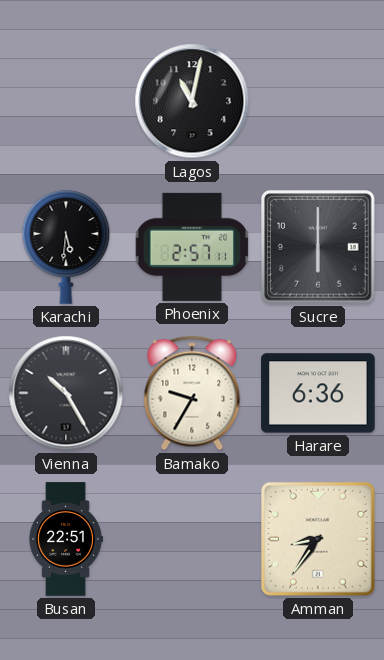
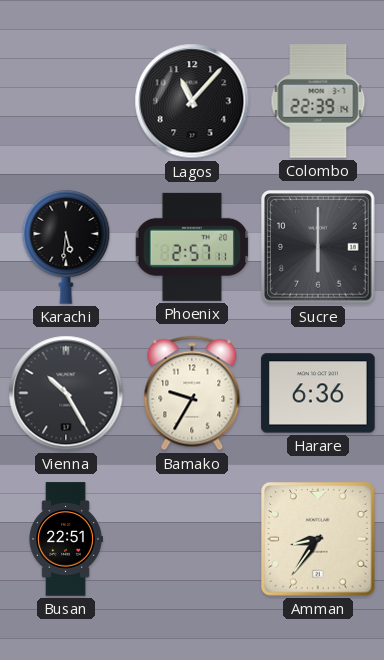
Lagos: 11:02 -> 11:07 (192, 101)
Colombo: none -> 22:39 (318, 101)
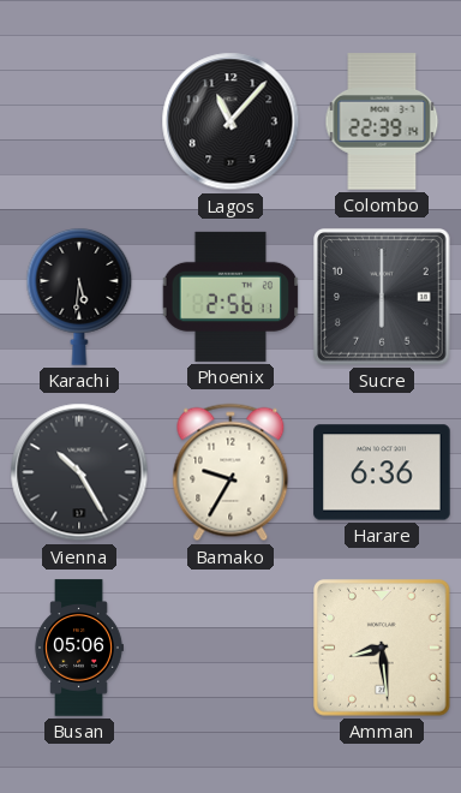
Phoenix: 2:57 -> 2:56 (230, 297)
Busan: 22:51 -> 05:06 (79, 648)
Amman: 8:36 -> 8:29 (383, 649)
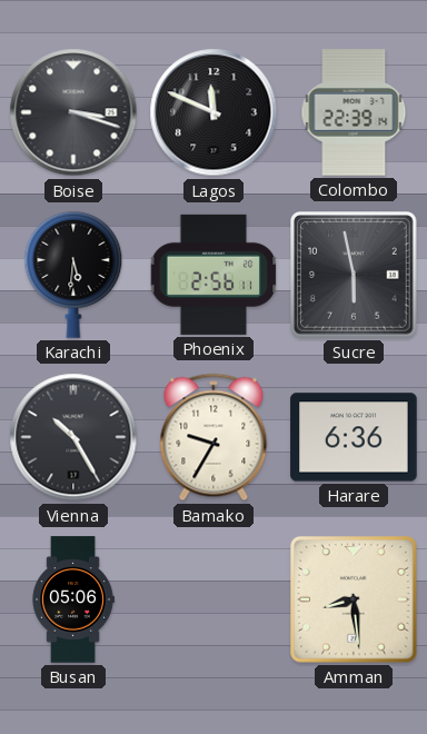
Boise: none -> 3:18 (73, 112)
Lagos: 11:07 -> 11:49 (213, 112)
Sucre: 6:00 -> 5:58 (355, 276)
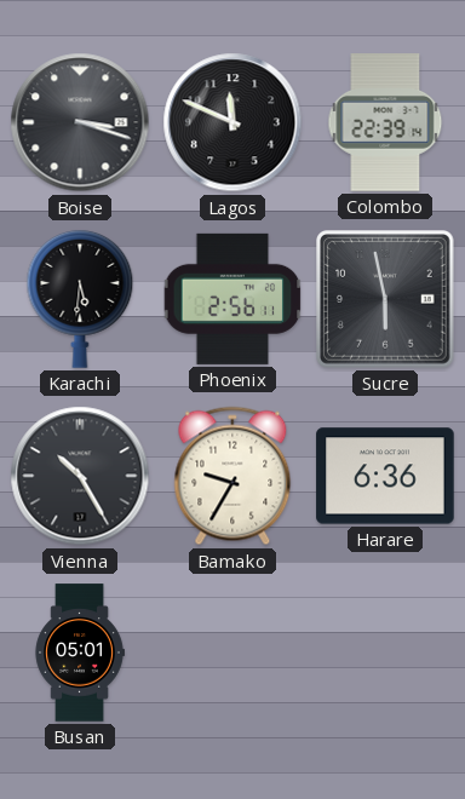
Busan: 05:06 -> 05:01 (80, 653)
Amman: 8:29 -> none (355, 601)
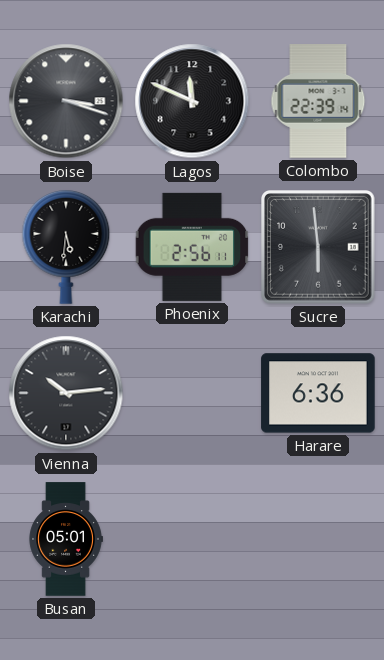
Sucre: 5:58 -> 5:59 (319, 248)
Vienna: 10:25 -> 10:14 (66, 393)
Bamako: 9:35 -> none (232, 476)
